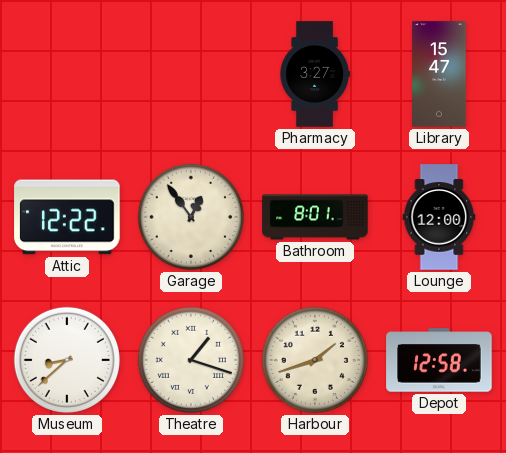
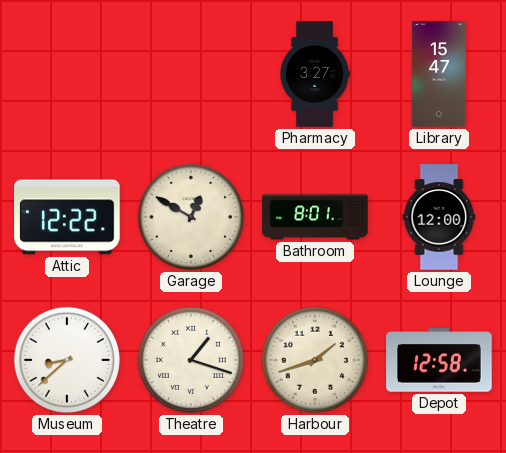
Garage: 12:54 -> 12:50 (191, 217)
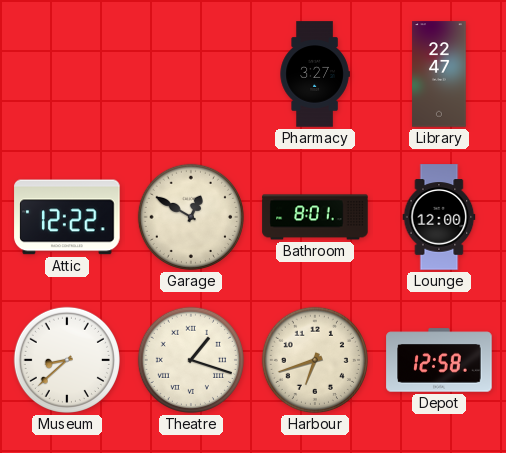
Library: 15:47 -> 22:47 (439, 74)
Harbour: 1:42 -> 6:42 (315, 360)
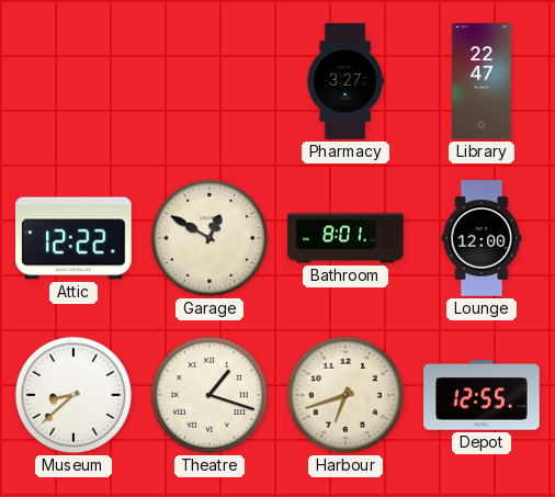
Depot: 12:58 -> 12:55 (482, 395)
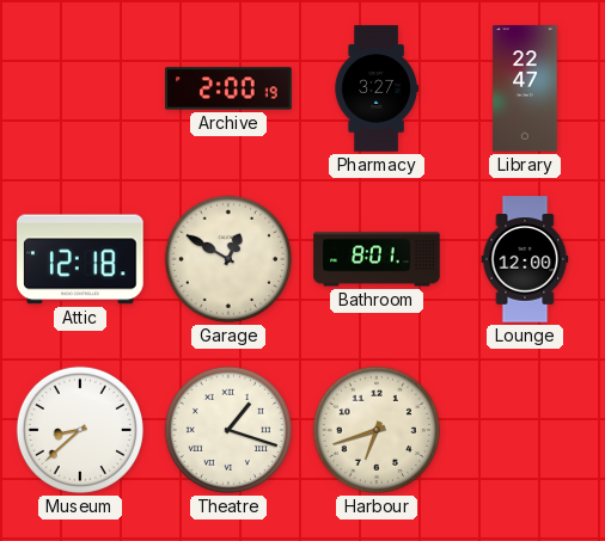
Archive: none -> 2:00 (228, 88)
Attic: 12:22 -> 12:18 (80, 259)
Depot: 12:55 -> none (482, 395)
